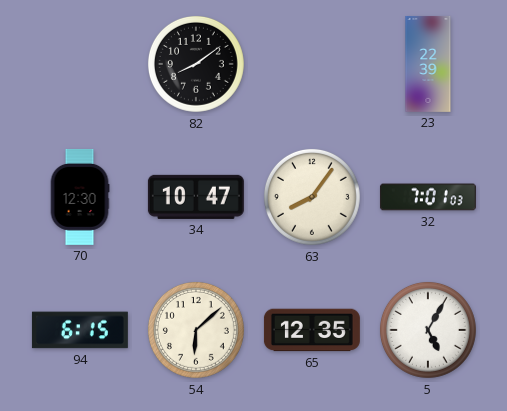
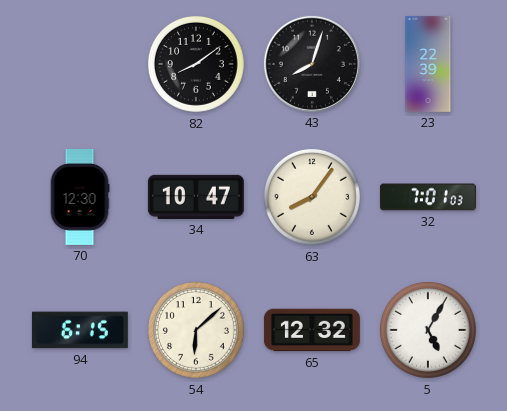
43: none -> 8:03 (312, 64)
65: 12:35 -> 12:32 (312, 330)
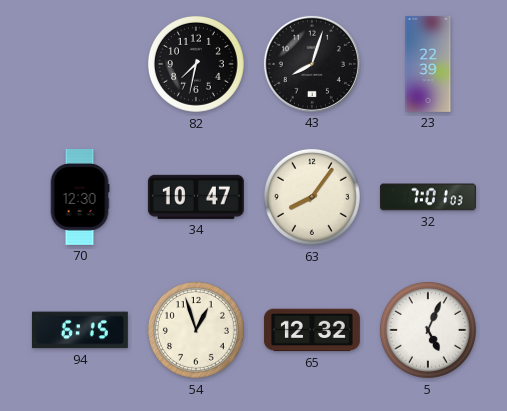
82: 8:09 -> 7:32 (196, 64)
54: 6:08 -> 12:57 (196, 330)
5: 5:05 -> 5:04 (428, 330)
